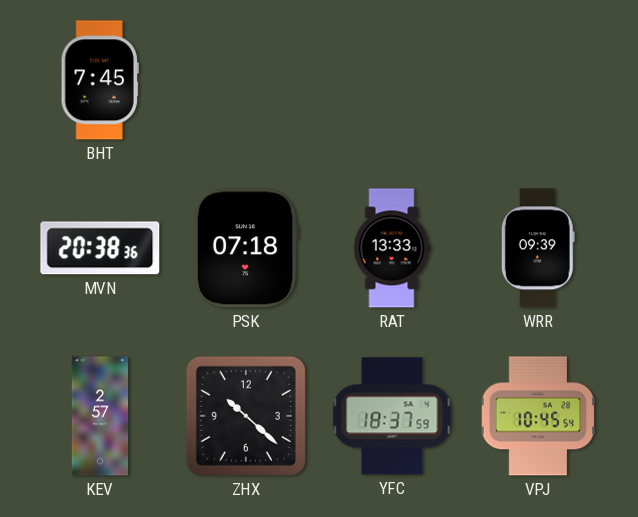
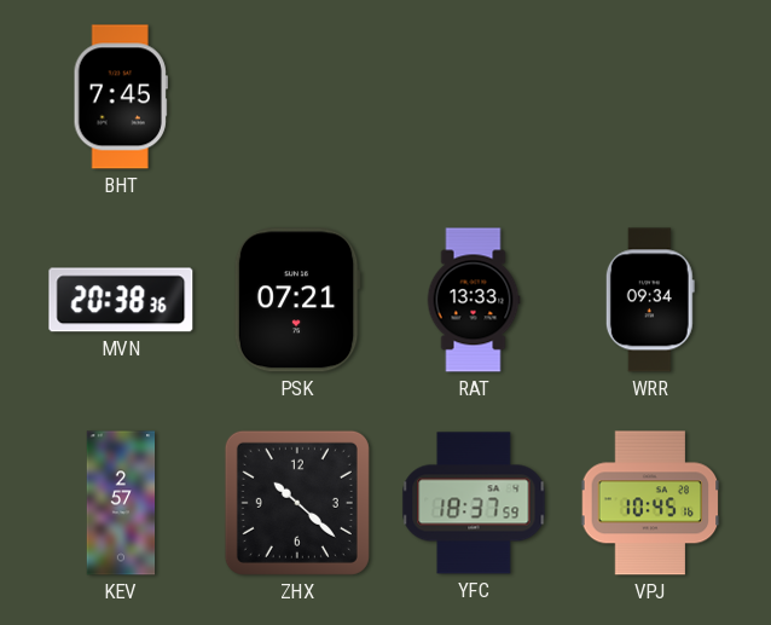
PSK: 07:18 -> 07:21 (297, 300)
WRR: 09:39 -> 09:34 (650, 300)
VPJ: 10:45:54 -> 10:45:16 (650, 503)
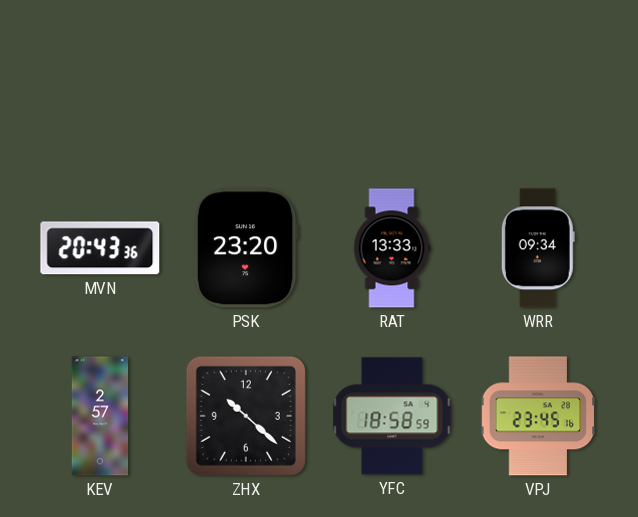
BHT: 7:45 -> none (121, 97)
MVN: 20:38 -> 20:43 (100, 248)
PSK: 07:21 -> 23:20 (246, 248)
YFC: 18:37 -> 18:58 (392, 416)
VPJ: 10:45 -> 23:45 (538, 416)
